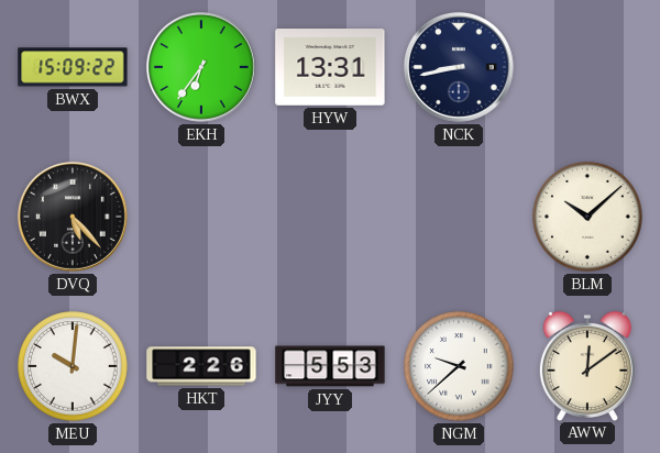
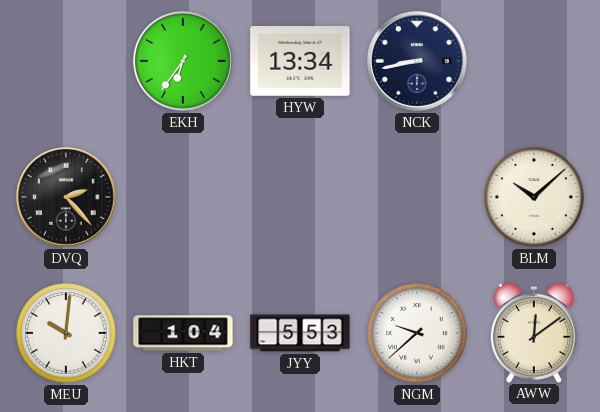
BWX: 15:09 -> none (73, 67)
HYW: 13:31 -> 13:34 (300, 62)
DVQ: 5:23 -> 2:23 (66, 197)
HKT: 2:26 -> 1:04 (183, 333)
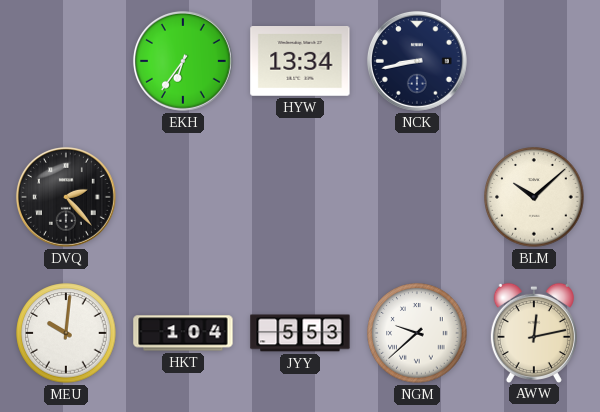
AWW: 12:09 -> 12:13 (534, 332)
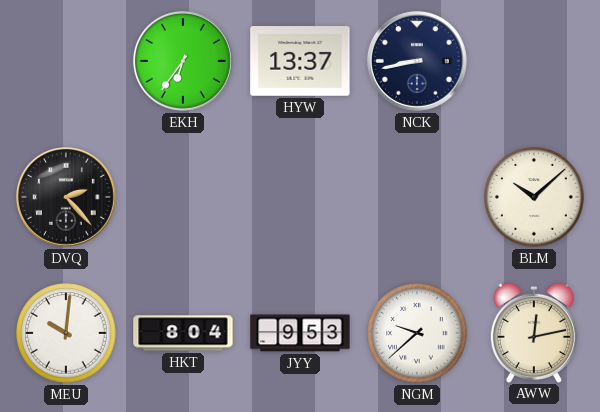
HYW: 13:34 -> 13:37 (300, 62)
HKT: 1:04 -> 8:04 (183, 333)
JYY: 5:53 -> 9:53 (300, 333)
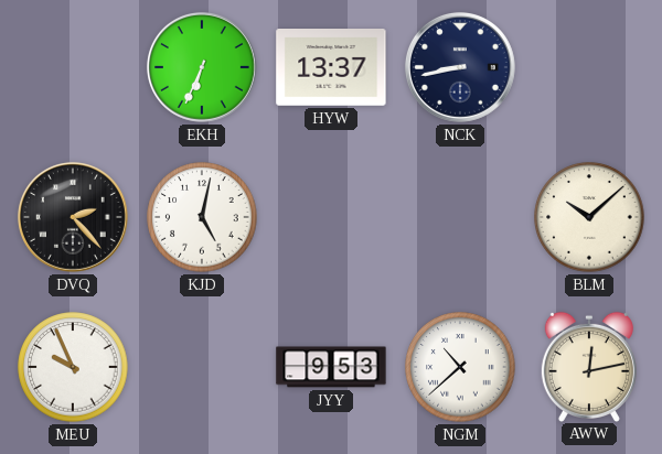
EKH: 6:36 -> 6:34 (202, 67)
KJD: none -> 5:02 (202, 217)
MEU: 10:01 -> 9:56 (73, 367)
HKT: 8:04 -> none (183, 333)
NGM: 9:38 -> 10:38 (460, 367)
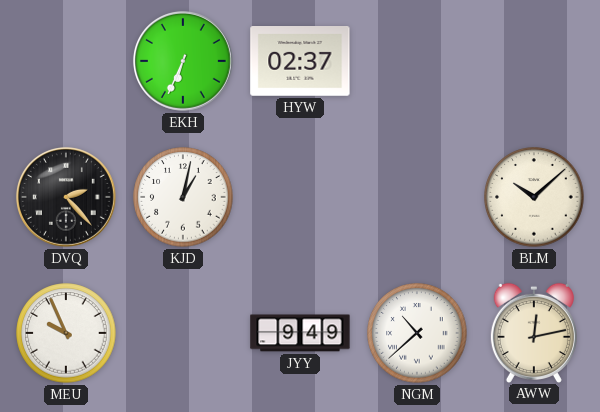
HYW: 13:37 -> 02:37 (300, 62)
NCK: 8:43 -> none (460, 67)
KJD: 5:02 -> 1:02 (183, 197)
JYY: 9:53 -> 9:49 (300, 333)
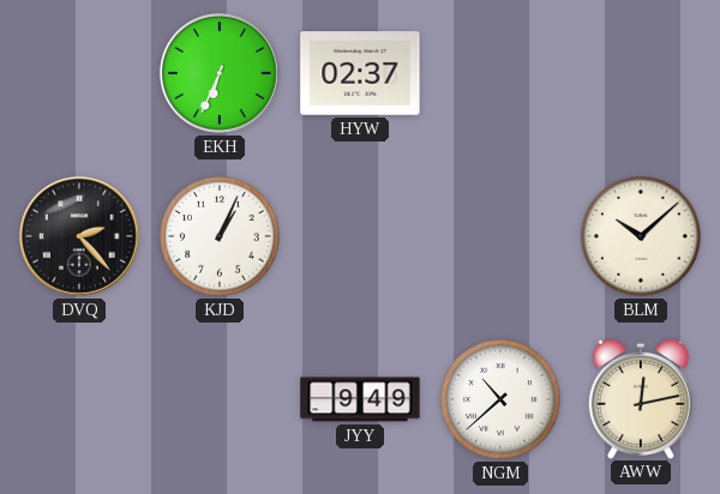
KJD: 1:02 -> 1:04 (220, 236)
MEU: 9:56 -> none (66, 333)
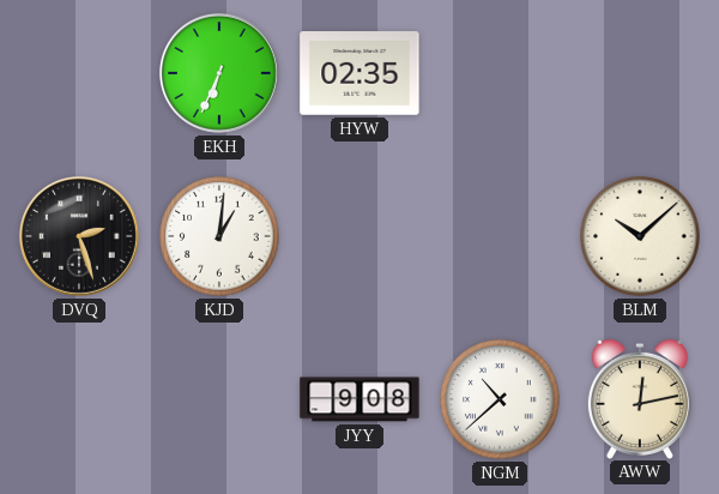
HYW: 02:37 -> 02:35 (359, 74)
DVQ: 2:23 -> 2:27 (79, 236)
KJD: 1:04 -> 1:01 (219, 236)
JYY: 9:49 -> 9:08 (359, 399)
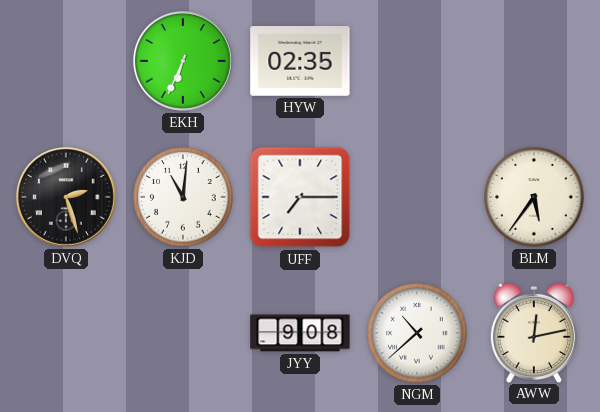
KJD: 1:01 -> 11:01 (183, 197)
UFF: none -> 7:15 (300, 197)
BLM: 10:08 -> 5:36 (534, 197)
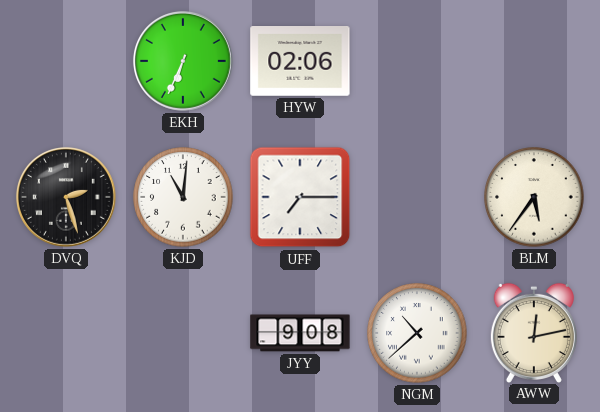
HYW: 02:35 -> 02:06 (300, 62)
